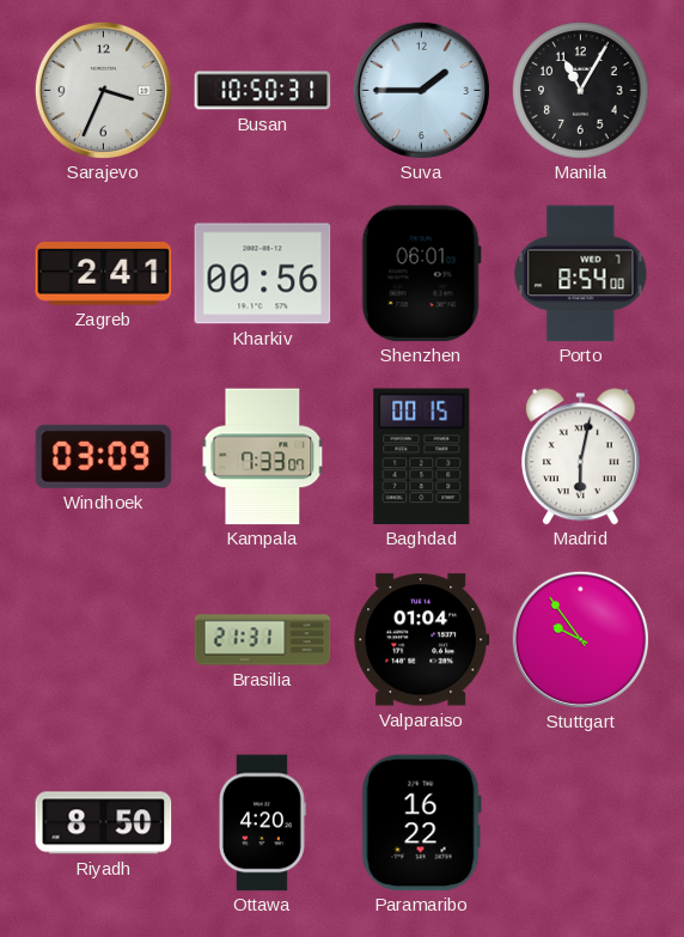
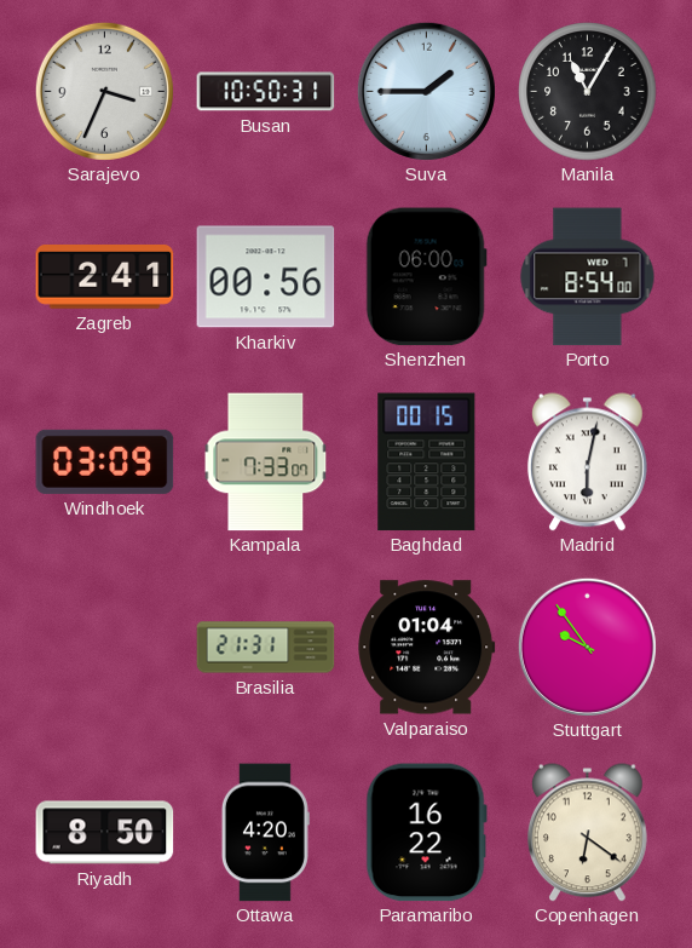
Shenzhen: 06:01 -> 06:00 (426, 277)
Copenhagen: none -> 6:21 (587, 833)
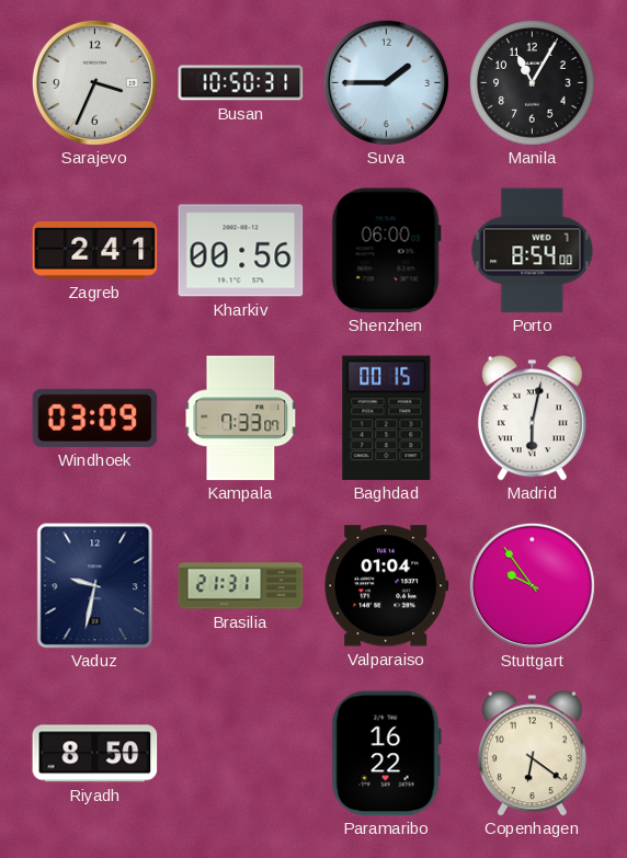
Vaduz: none -> 9:32 (95, 586)
Ottawa: 4:20 -> none (265, 833)
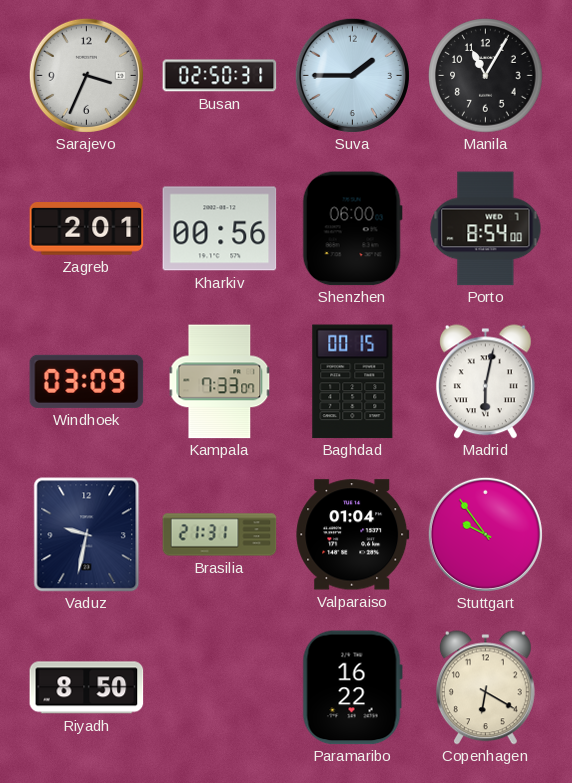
Busan: 10:50 -> 02:50 (220, 76)
Zagreb: 2:41 -> 2:01 (87, 229)
Copenhagen: 6:21 -> 6:20 (485, 688)
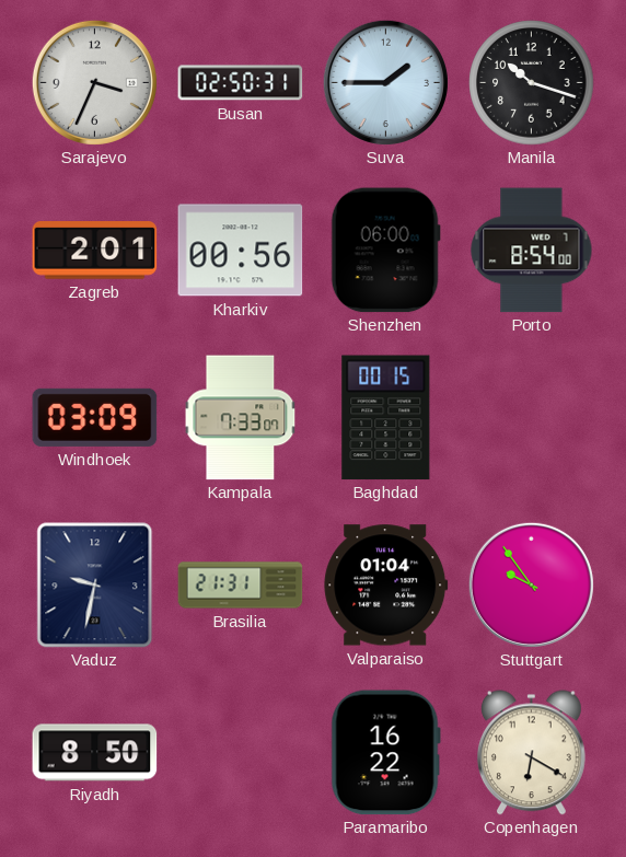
Manila: 11:05 -> 10:18 (532, 83)
Madrid: 6:02 -> none (485, 382)
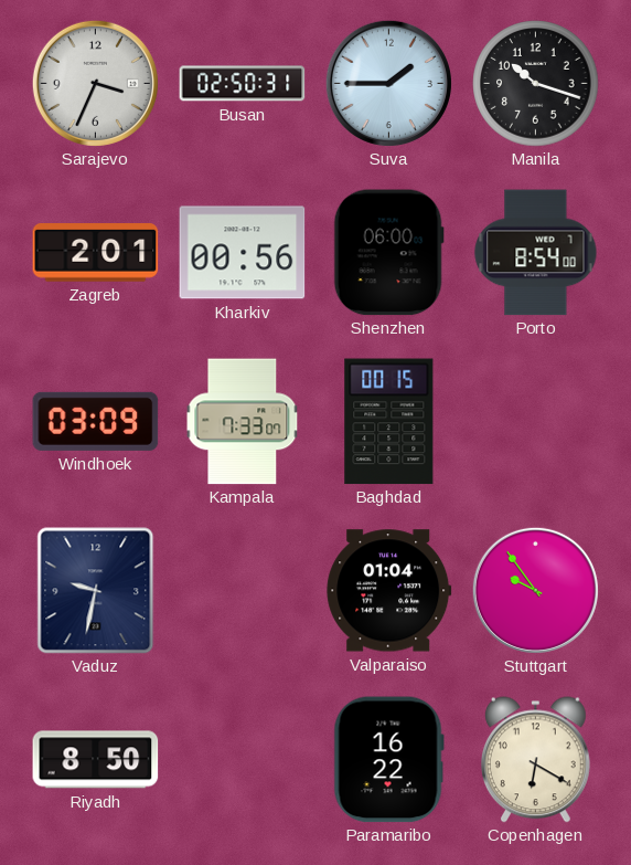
Brasilia: 21:31 -> none (241, 586)
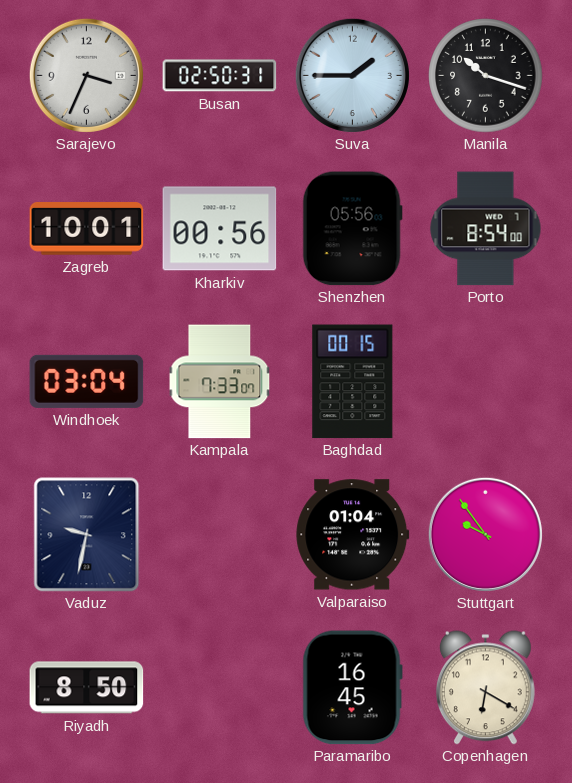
Zagreb: 2:01 -> 10:01 (87, 229)
Shenzhen: 06:00 -> 05:56 (352, 229)
Windhoek: 03:09 -> 03:04 (87, 381)
Paramaribo: 16:22 -> 16:45 (352, 688)
